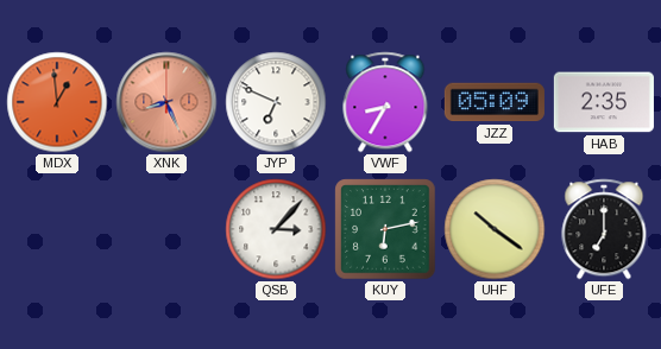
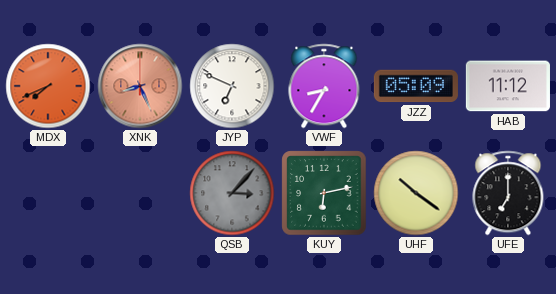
MDX: 12:59 -> 7:41 (48, 86)
HAB: 2:35 -> 11:12 (508, 86)
QSB dial: white -> grey (232, 193)
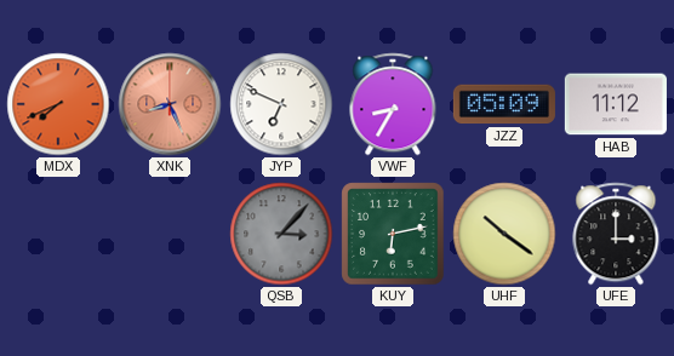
UFE: 7:00 -> 3:00 (616, 234)
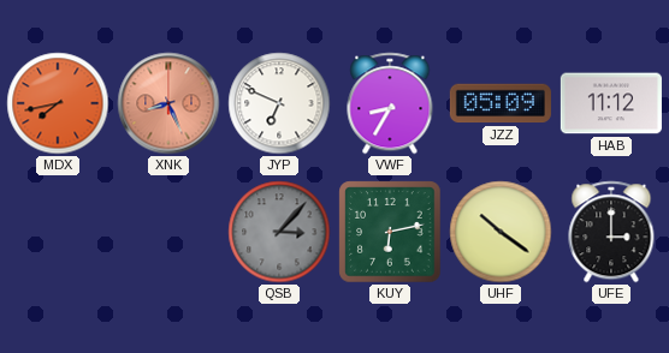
MDX: 7:41 -> 7:43 (58, 103)
